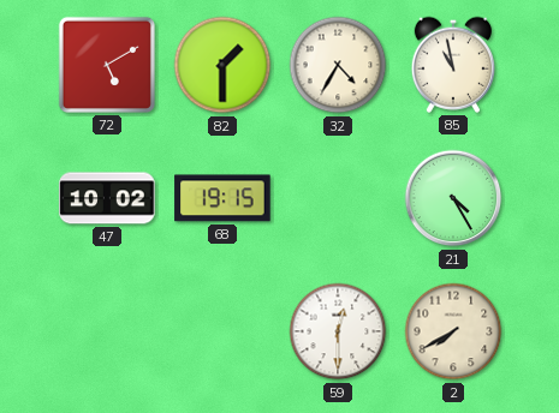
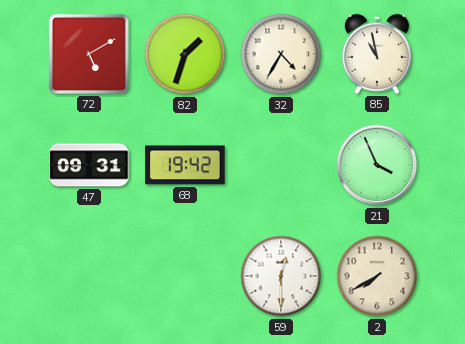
82: 1:30 -> 1:33 (185, 54)
47: 10:02 -> 09:31 (89, 165)
68: 19:15 -> 19:42 (185, 165)
21: 4:25 -> 3:56 (377, 165)
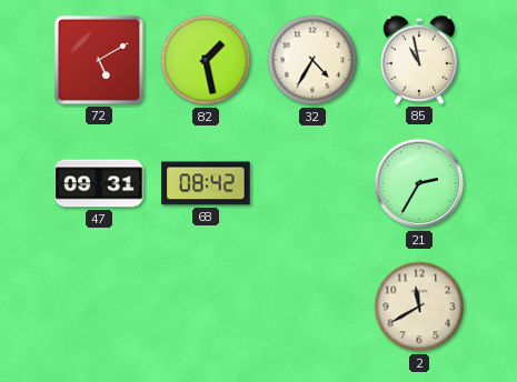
82: 1:33 -> 1:28 (206, 60)
68: 19:42 -> 08:42 (206, 183)
21: 3:56 -> 2:35 (419, 183)
59: 12:30 -> none (281, 276)
2: 7:40 -> 11:40 (419, 306)
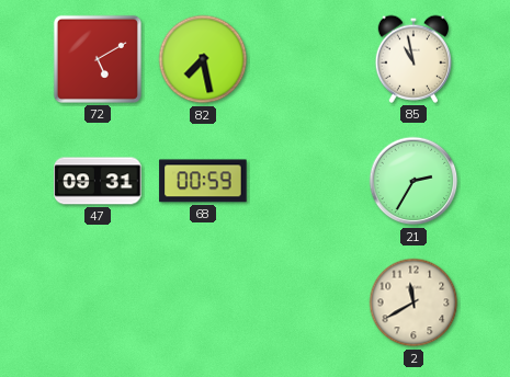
82: 1:28 -> 7:28 (203, 59)
32: 4:35 -> none (312, 60)
68: 08:42 -> 00:59 (203, 181)
